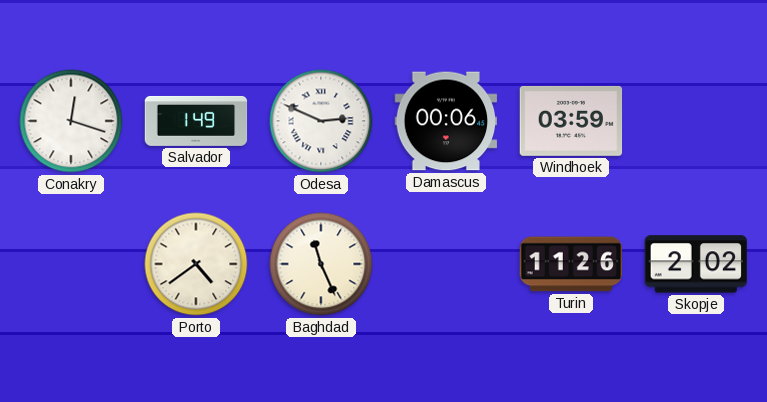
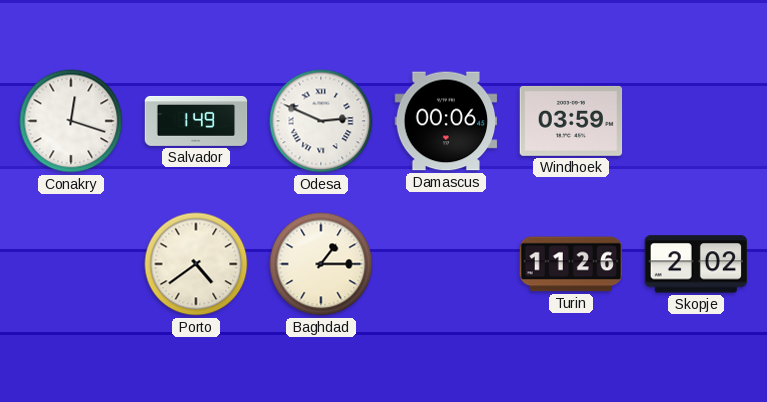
Baghdad: 11:26 -> 1:15 (321, 264)
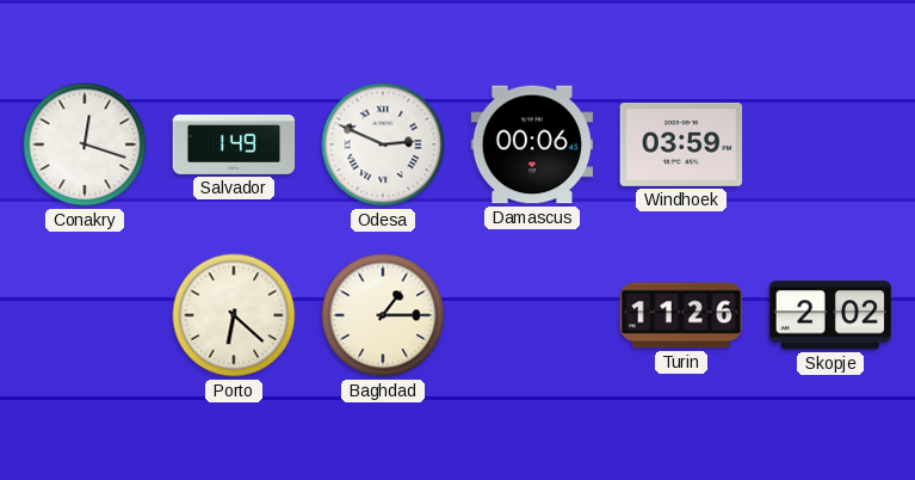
Porto: 4:39 -> 6:22 (234, 315)
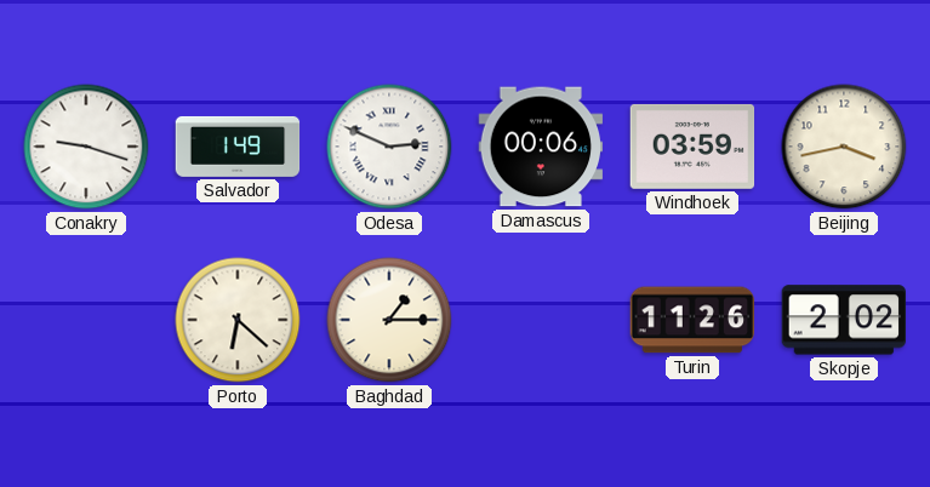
Conakry: 12:18 -> 9:18 (86, 147)
Beijing: none -> 3:43 (844, 147)
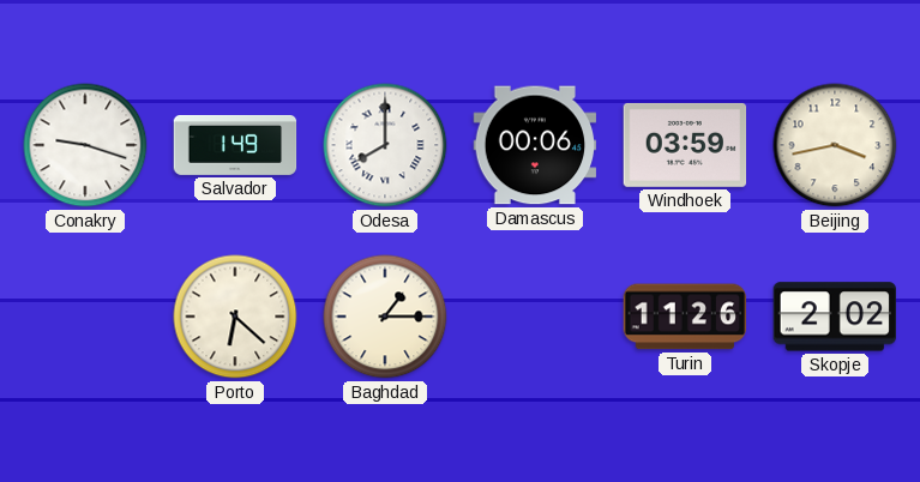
Odesa: 2:49 -> 8:00 (385, 145)
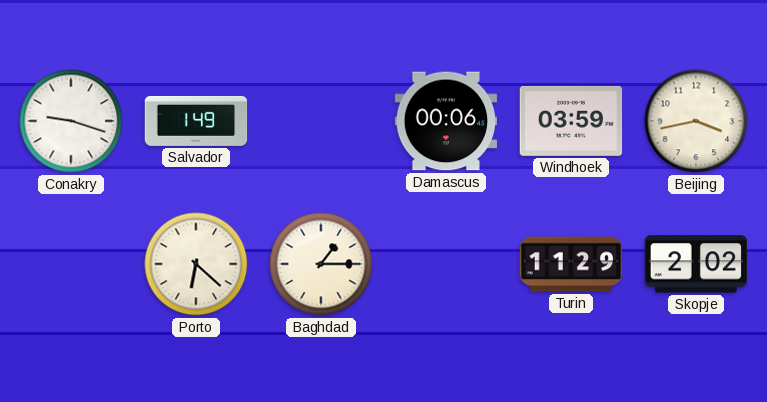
Odesa: 8:00 -> none (385, 145)
Turin: 11:26 -> 11:29 (571, 264)
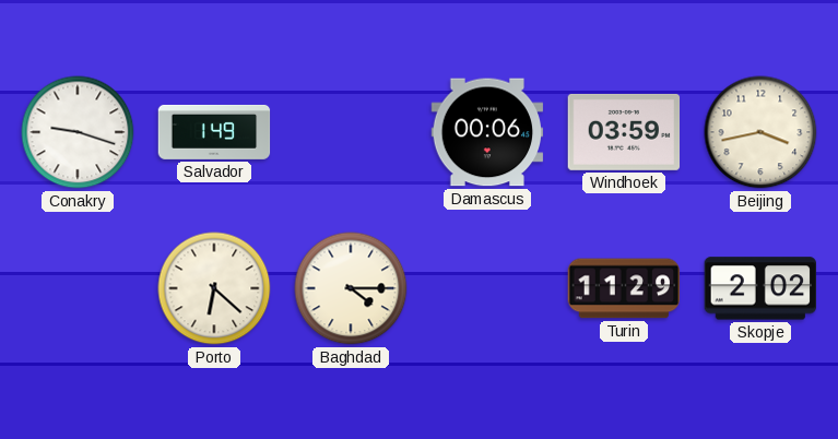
Baghdad: 1:15 -> 4:15 (351, 288)
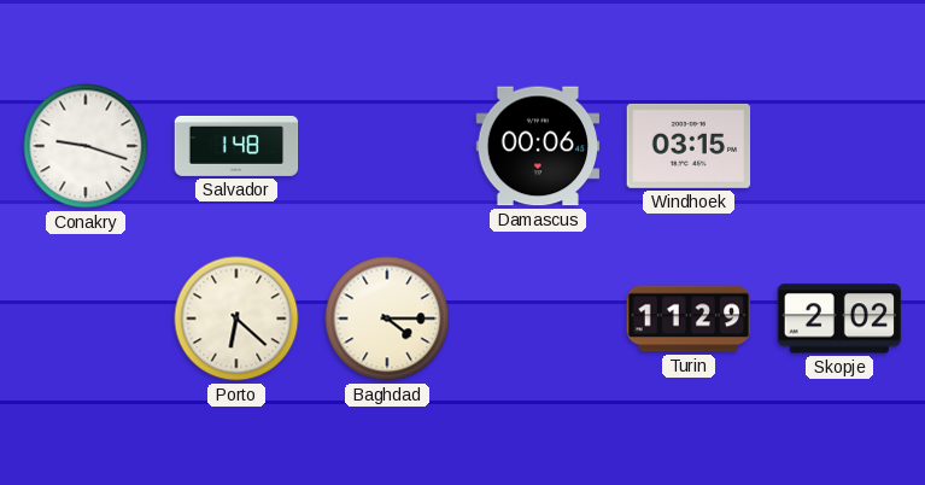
Salvador: 1:49 -> 1:48 (236, 146)
Windhoek: 03:59 -> 03:15 (689, 146)
Beijing: 3:43 -> none (760, 132)
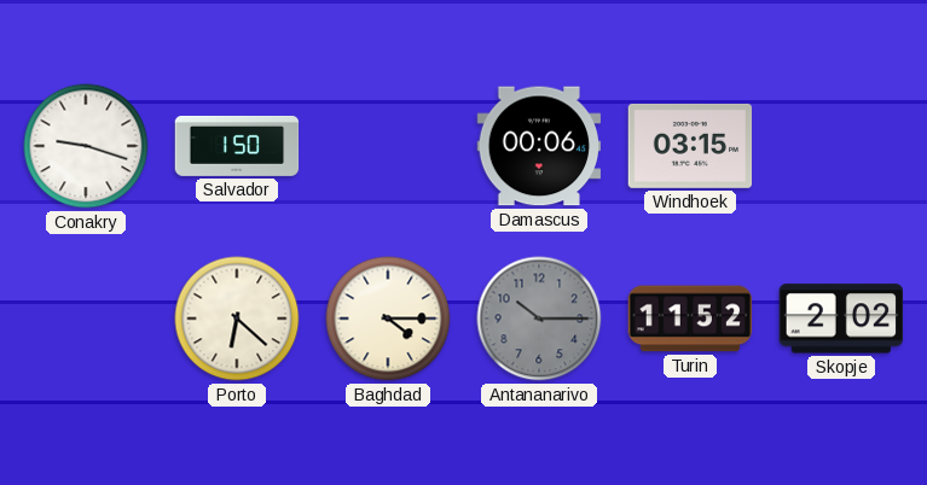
Salvador: 1:48 -> 1:50 (237, 146)
Antananarivo: none -> 10:15 (539, 319)
Turin: 11:29 -> 11:52 (690, 319)
